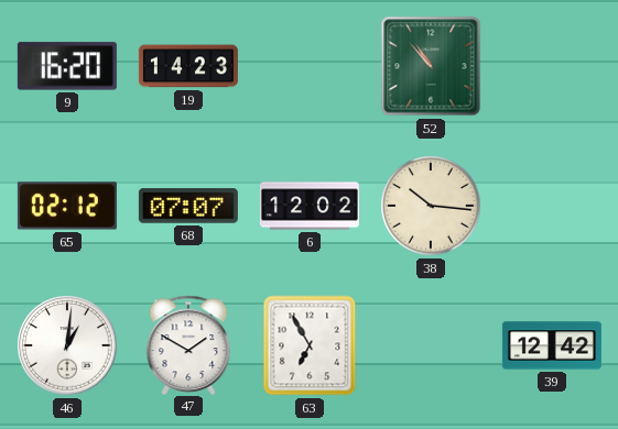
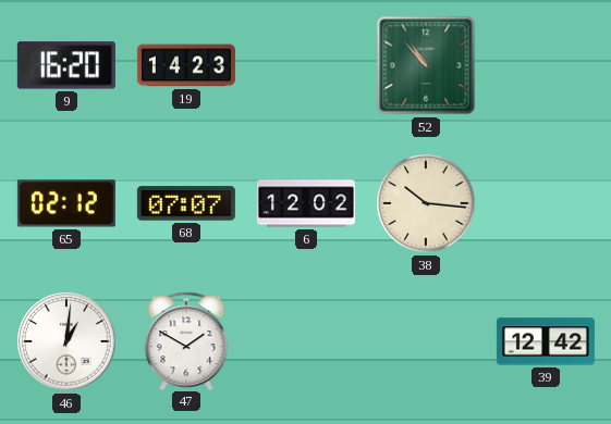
63: 6:55 -> none (310, 345)
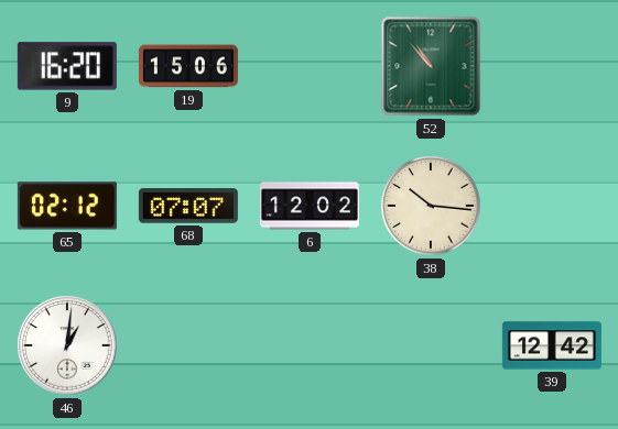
19: 14:23 -> 15:06 (188, 66)
47: 1:50 -> none (186, 340)
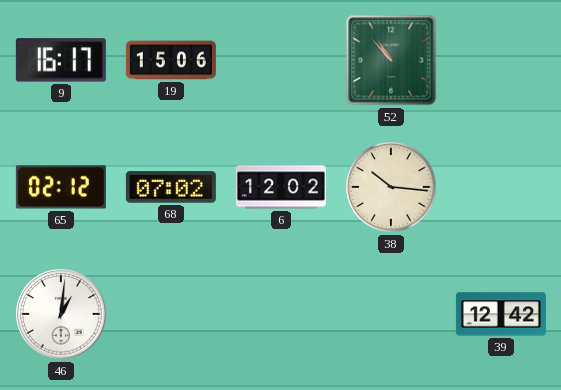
9: 16:20 -> 16:17 (61, 60)
68: 07:07 -> 07:02 (171, 187)
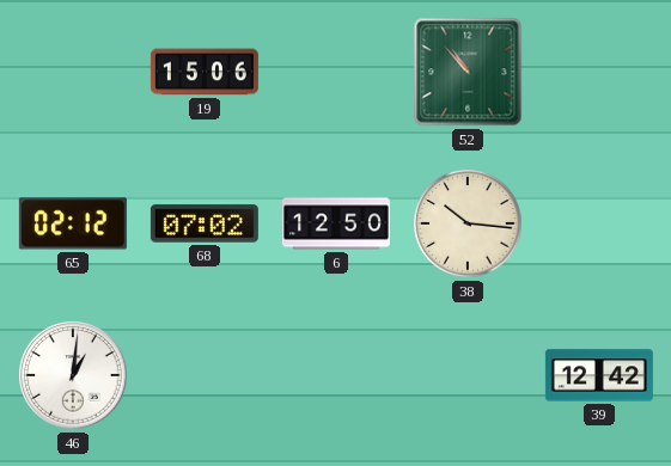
9: 16:17 -> none (61, 60)
6: 12:02 -> 12:50 (336, 223)
